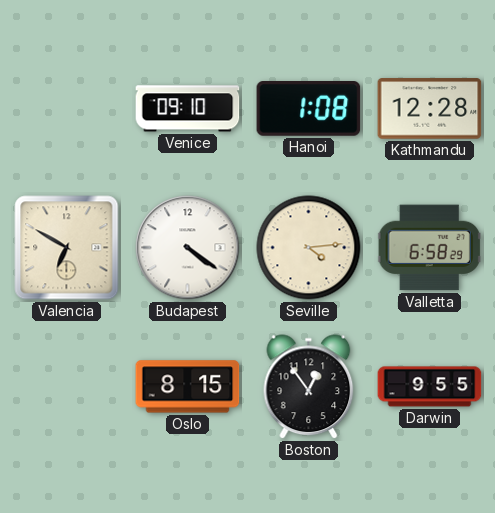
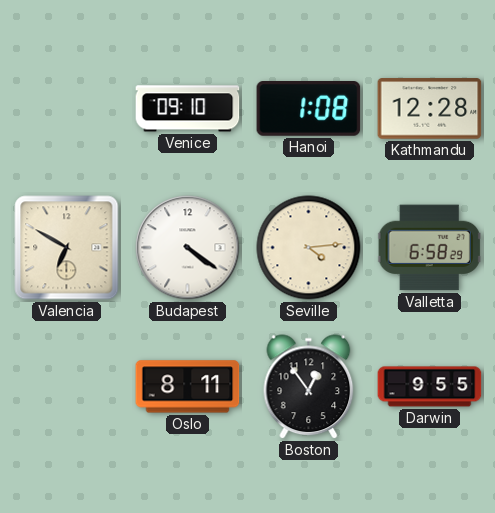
Oslo: 8:15 -> 8:11 (188, 387)
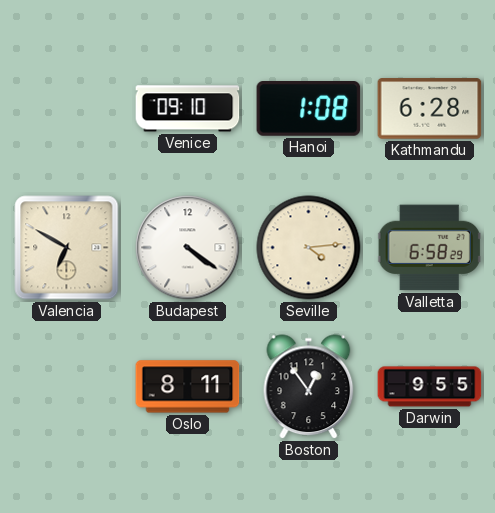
Kathmandu: 12:28 -> 6:28 (430, 109)
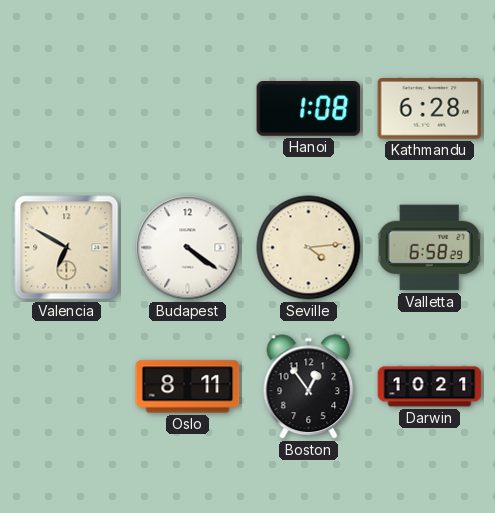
Venice: 09:10 -> none (188, 109)
Darwin: 9:55 -> 10:21 (430, 387)
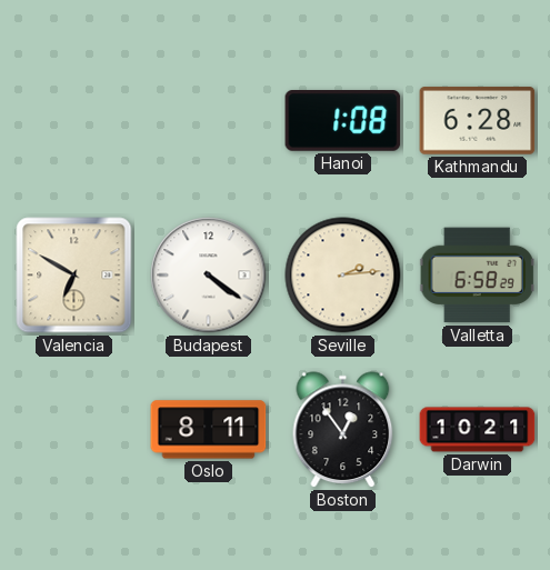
Seville: 4:14 -> 2:14 (343, 276)
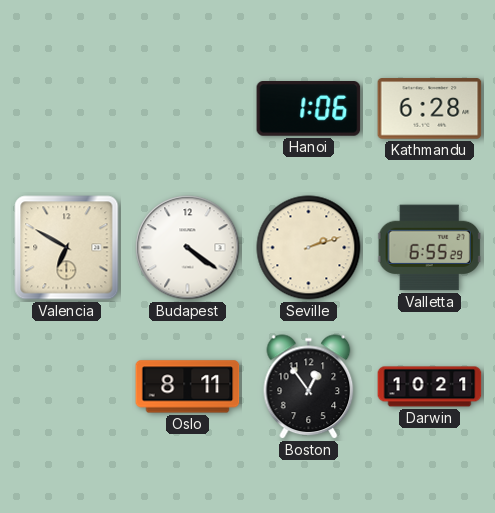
Hanoi: 1:08 -> 1:06 (309, 109)
Seville: 2:14 -> 2:12 (309, 248)
Valletta: 6:58 -> 6:55 (430, 248)
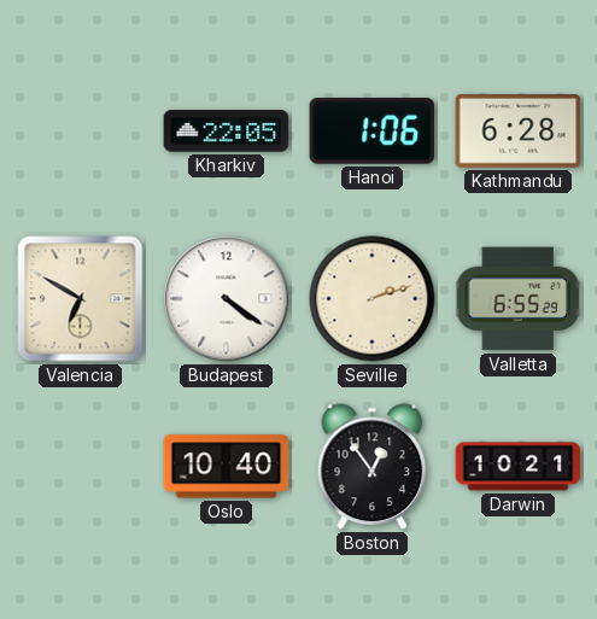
Kharkiv: none -> 22:05 (227, 132)
Oslo: 8:11 -> 10:40 (227, 467)
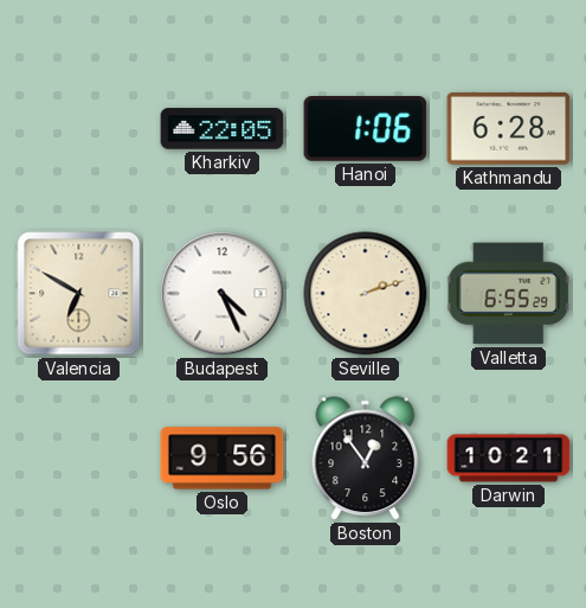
Budapest: 4:21 -> 4:26 (223, 294)
Oslo: 10:40 -> 9:56 (223, 459)
